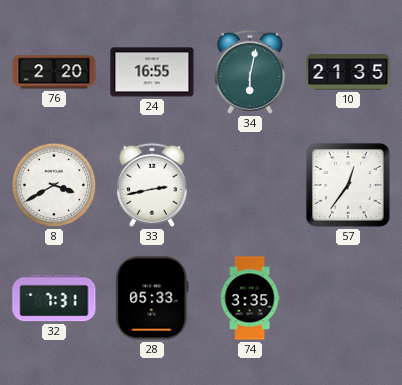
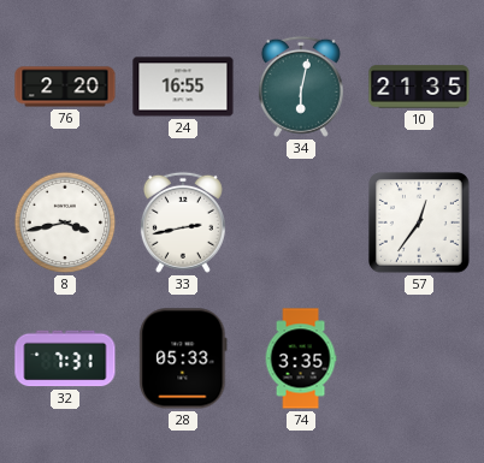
8: 3:40 -> 3:43 (65, 222)
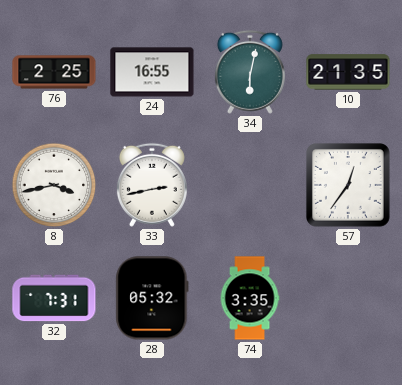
76: 2:20 -> 2:25 (54, 72)
28: 05:33 -> 05:32 (152, 298)
